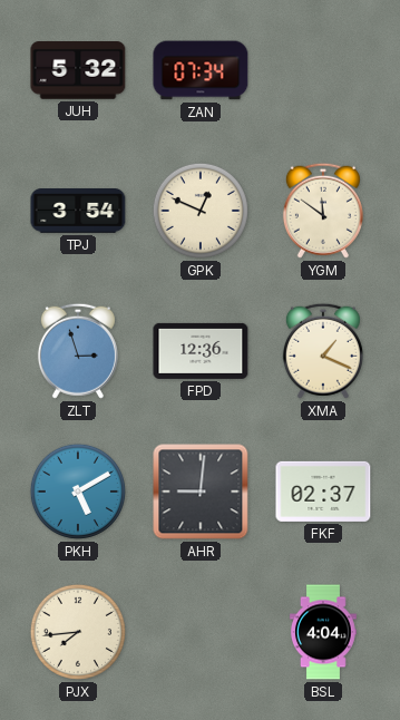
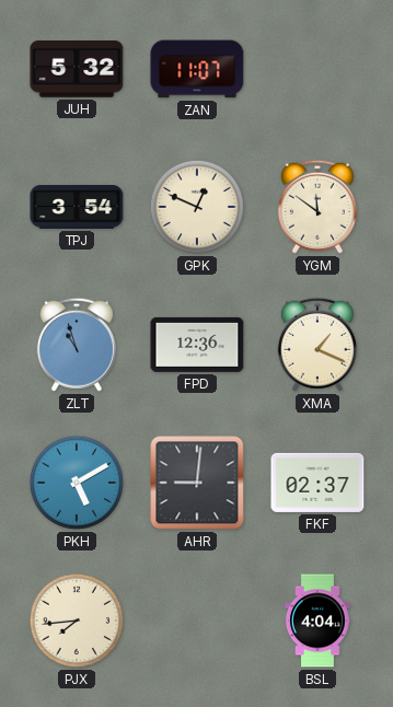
ZAN: 07:34 -> 11:07 (197, 69)
ZLT: 2:57 -> 10:57 (77, 345)
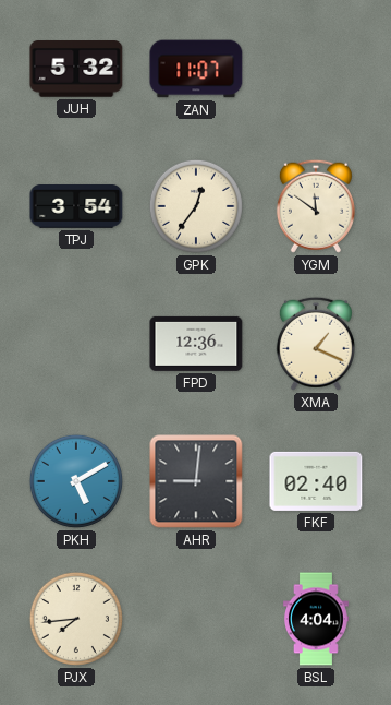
GPK: 12:49 -> 12:36 (196, 206)
ZLT: 10:57 -> none (77, 345)
FKF: 02:37 -> 02:40 (316, 481)
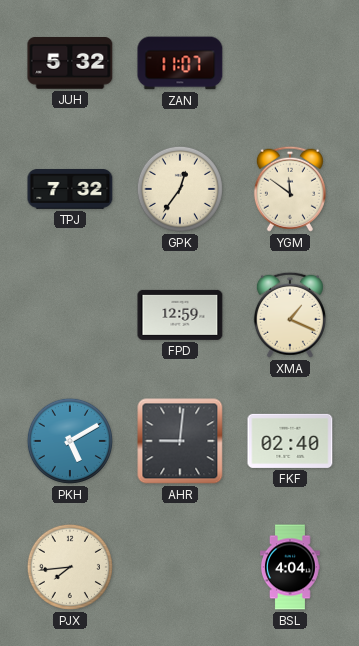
TPJ: 3:54 -> 7:32 (70, 190)
FPD: 12:36 -> 12:59 (180, 315)
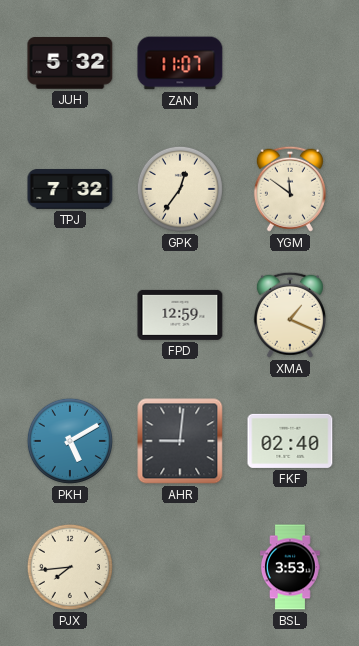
BSL: 4:04 -> 3:53 (290, 567)
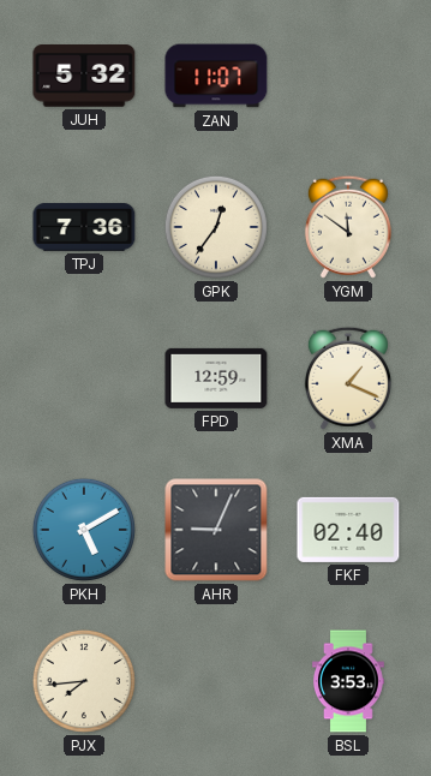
TPJ: 7:32 -> 7:36 (84, 228)
AHR: 9:01 -> 9:04 (216, 530)
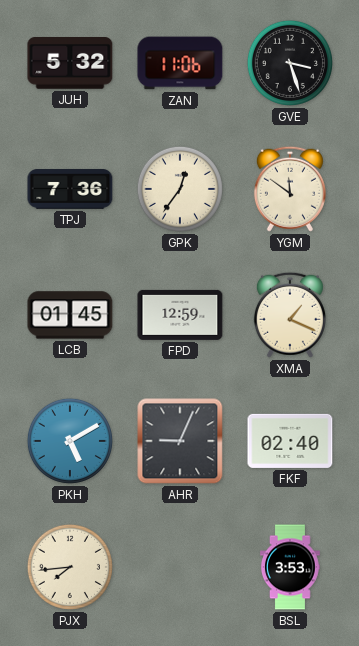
ZAN: 11:07 -> 11:06 (180, 63)
GVE: none -> 3:27 (290, 63)
LCB: none -> 01:45 (70, 315)
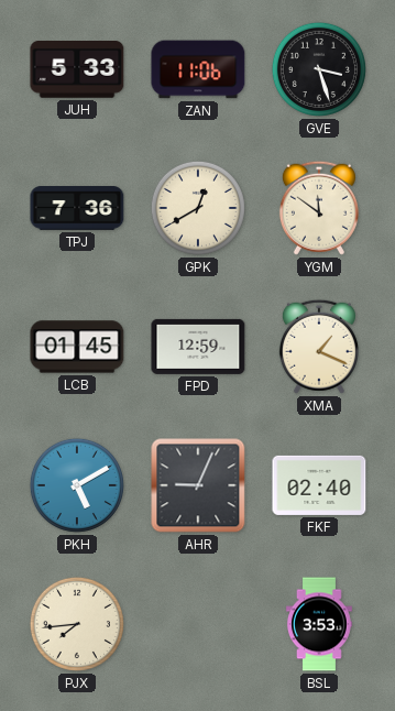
JUH: 5:32 -> 5:33 (77, 70)
GPK: 12:36 -> 12:40 (198, 208)
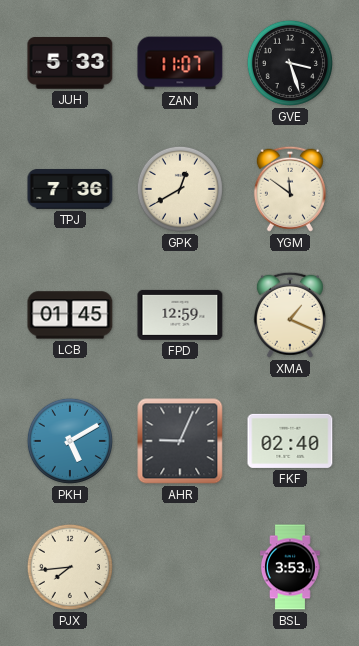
ZAN: 11:06 -> 11:07 (180, 63)
